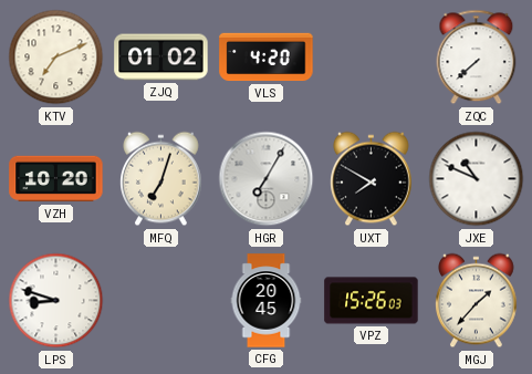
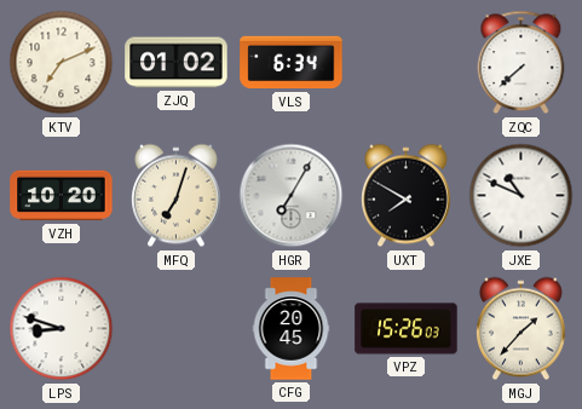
VLS: 4:20 -> 6:34 (292, 63)
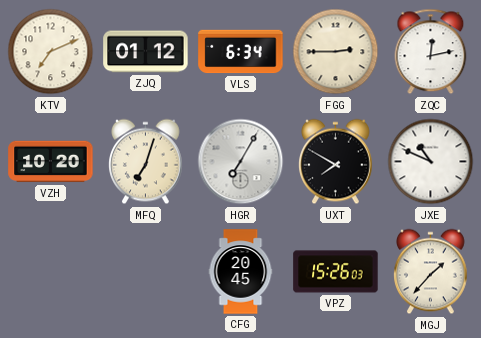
ZJQ: 01:02 -> 01:12 (146, 52)
FGG: none -> 2:45 (336, 52)
ZQC: 7:38 -> 12:13 (431, 52)
LPS: 8:48 -> none (62, 329)
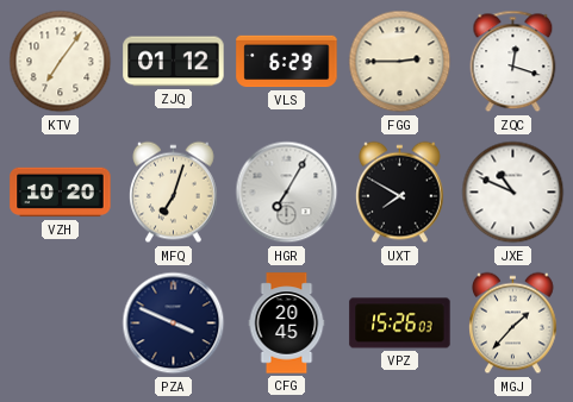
KTV: 7:11 -> 7:06 (61, 62)
VLS: 6:34 -> 6:29 (287, 62)
ZQC: 12:13 -> 12:18 (513, 62)
PZA: none -> 3:49 (174, 324)
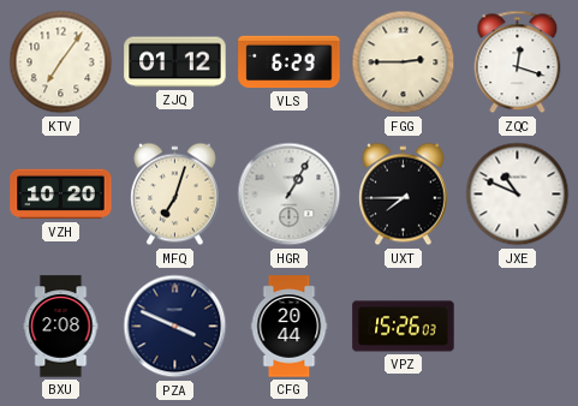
HGR: 7:05 -> 1:05 (290, 195)
UXT: 7:50 -> 7:45 (404, 195)
BXU: none -> 2:08 (61, 327)
CFG: 20:45 -> 20:44 (290, 327)
MGJ: 1:37 -> none (513, 324)
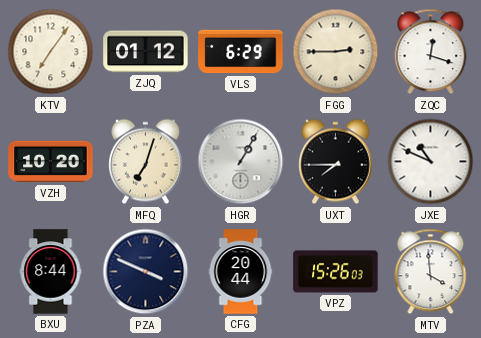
BXU: 2:08 -> 8:44 (51, 272)
MTV: none -> 3:59 (431, 272)
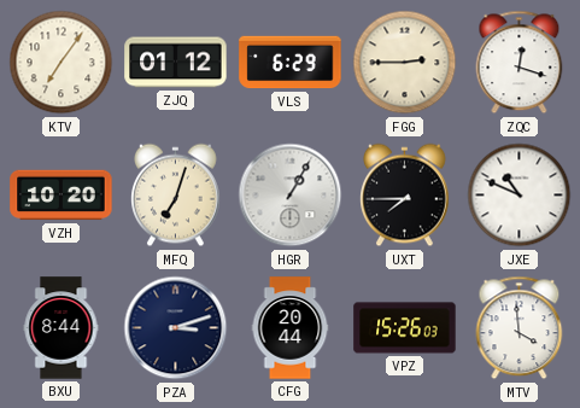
PZA: 3:49 -> 3:12 (176, 328)
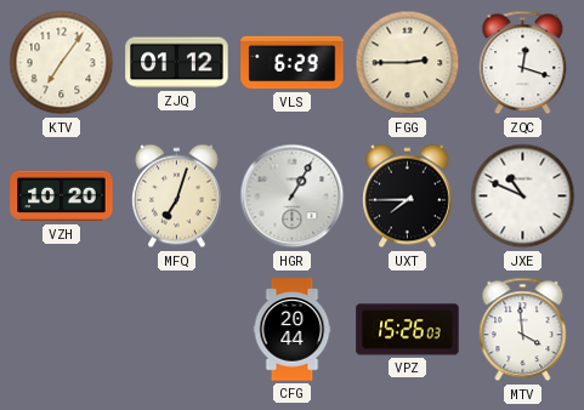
BXU: 8:44 -> none (61, 328)
PZA: 3:12 -> none (176, 328)
